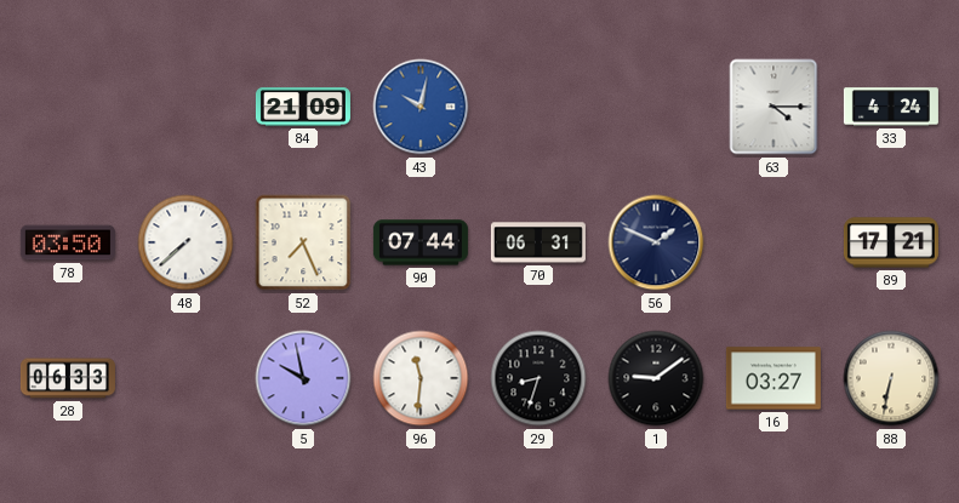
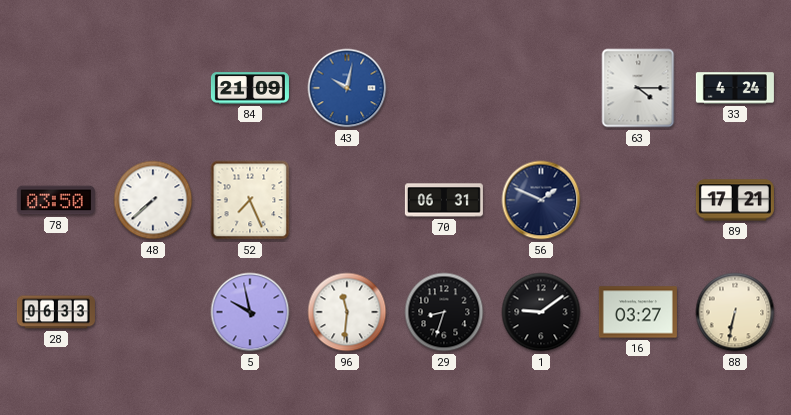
90: 07:44 -> none (421, 242)
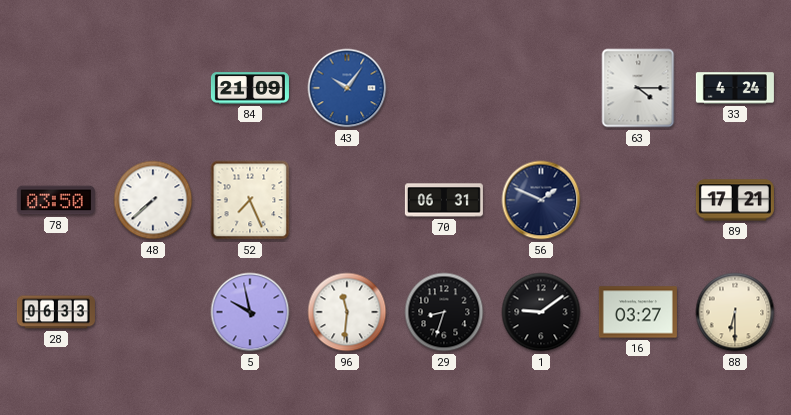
43: 10:02 -> 10:06 (347, 88)
88: 6:32 -> 6:30 (735, 312)
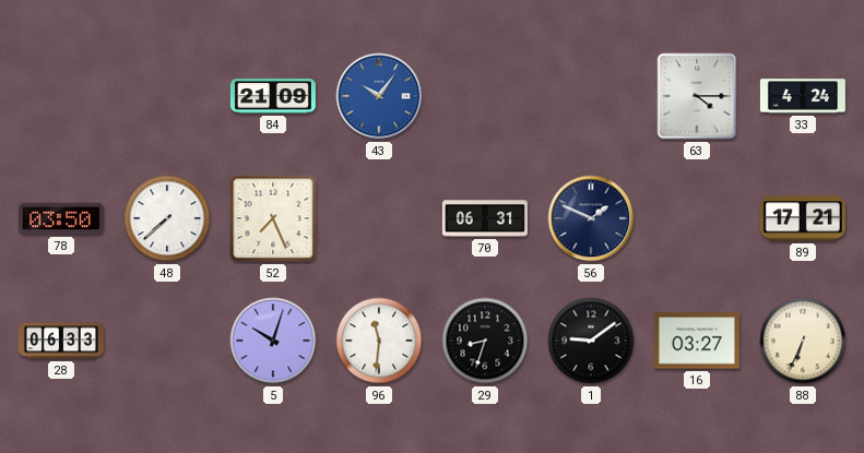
5: 9:58 -> 10:03 (273, 341)
88: 6:30 -> 6:34 (803, 341)
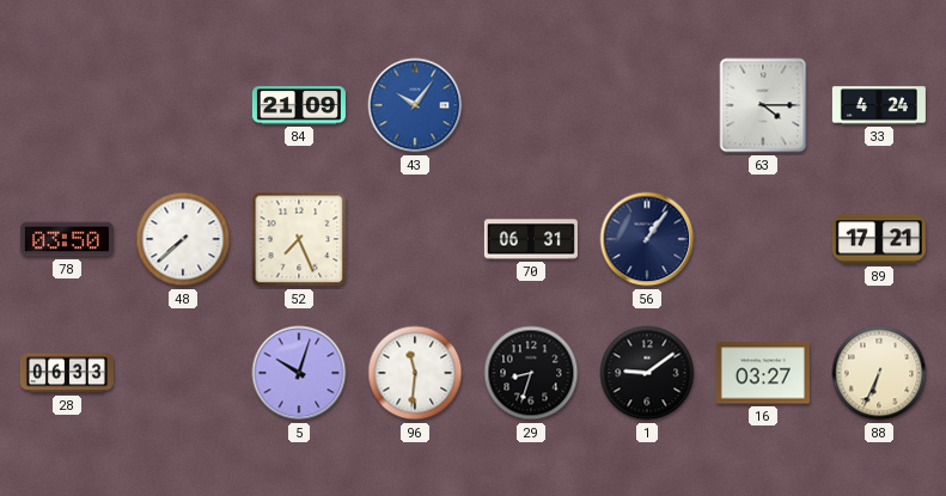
56: 1:49 -> 1:06 (647, 239)
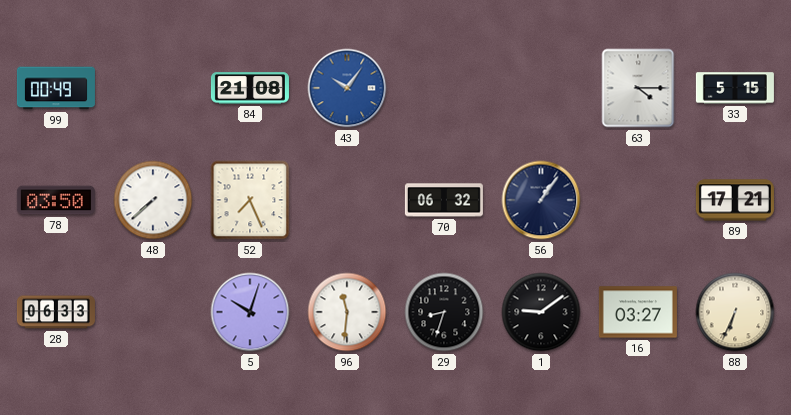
99: none -> 00:49 (56, 88)
84: 21:09 -> 21:08 (250, 88)
33: 4:24 -> 5:15 (735, 88)
70: 06:31 -> 06:32 (444, 200)
